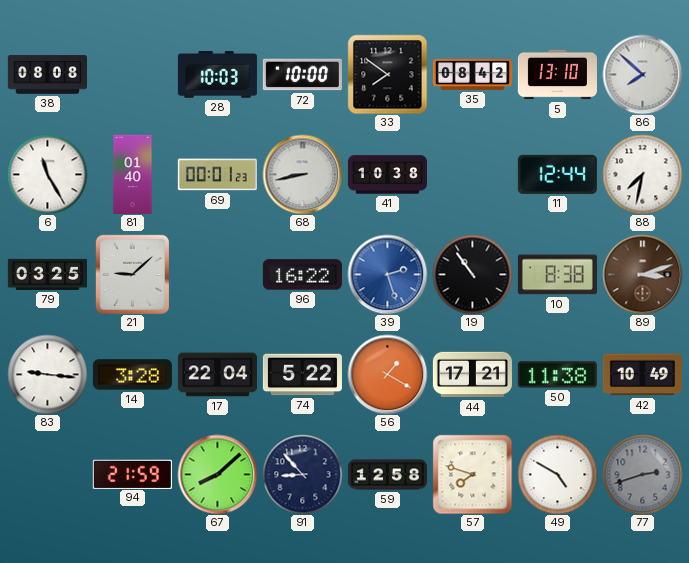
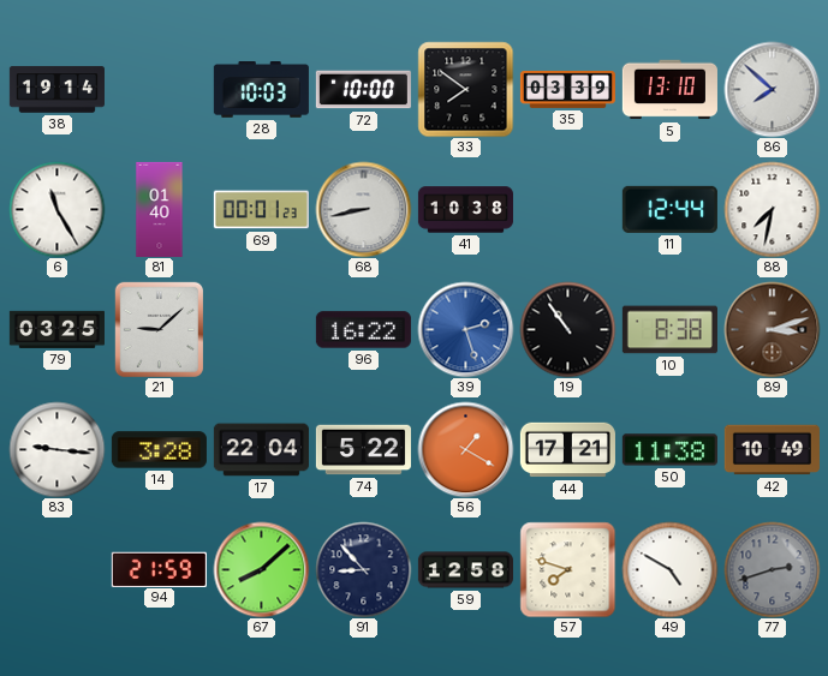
38: 08:08 -> 19:14 (56, 90)
35: 08:42 -> 03:39 (567, 89)
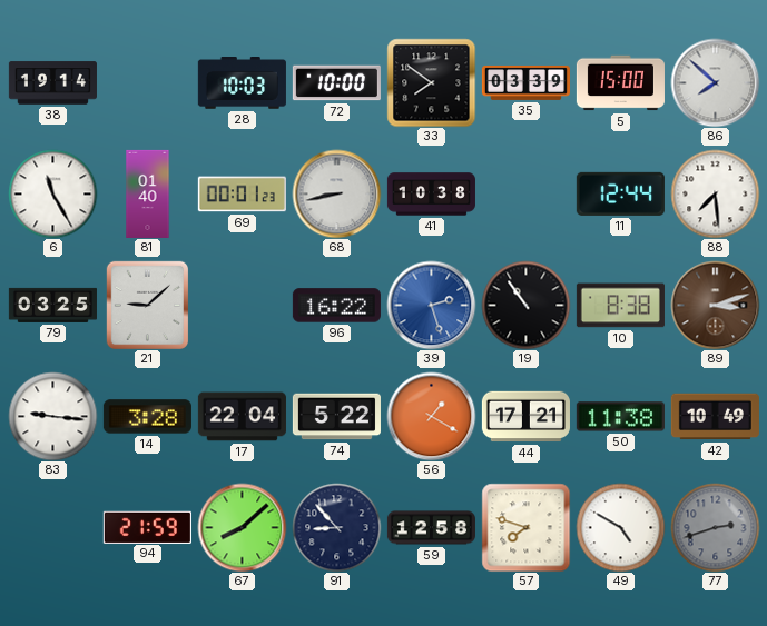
5: 13:10 -> 15:00 (620, 83)
88: 7:32 -> 7:29 (715, 193)
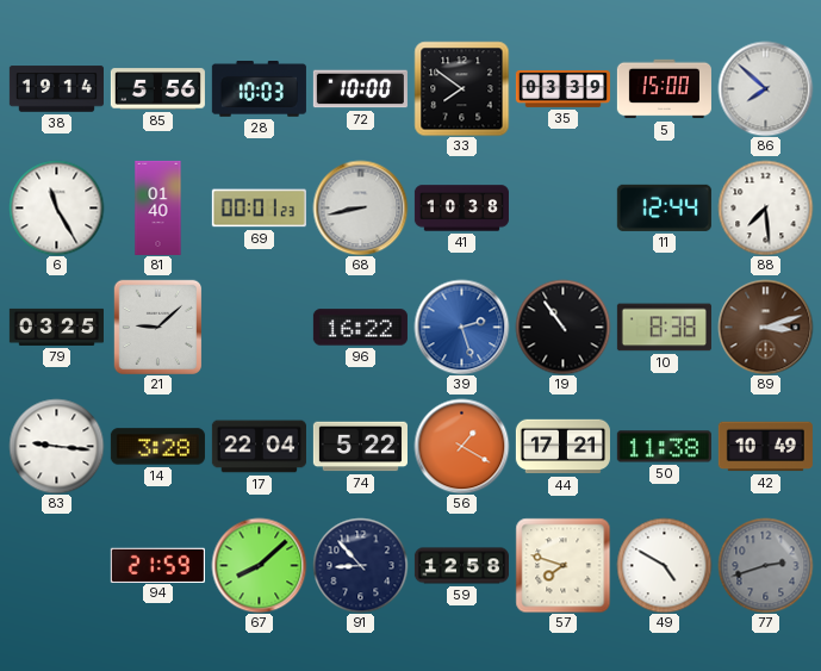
85: none -> 5:56 (157, 89)
